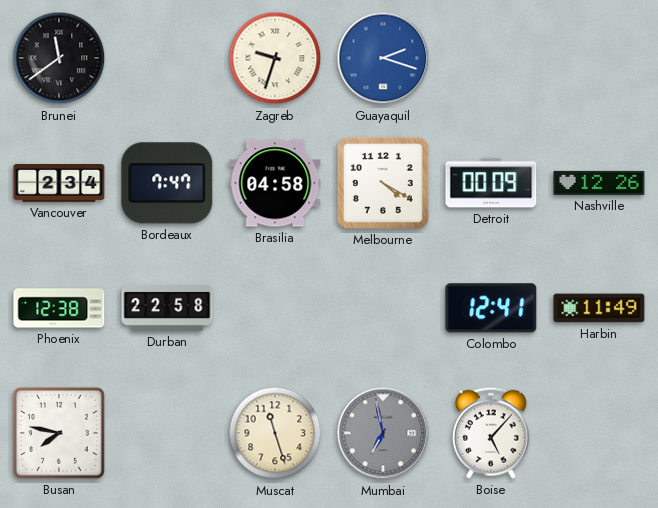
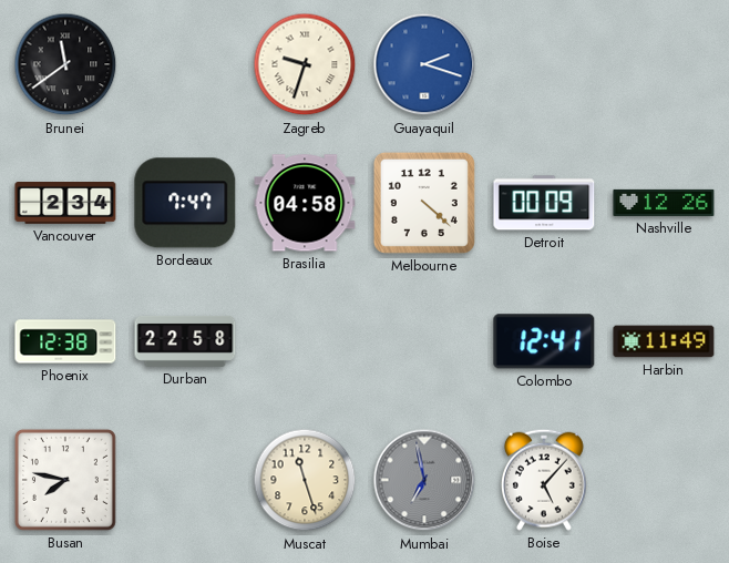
Melbourne: 4:20 -> 4:22 (424, 203)
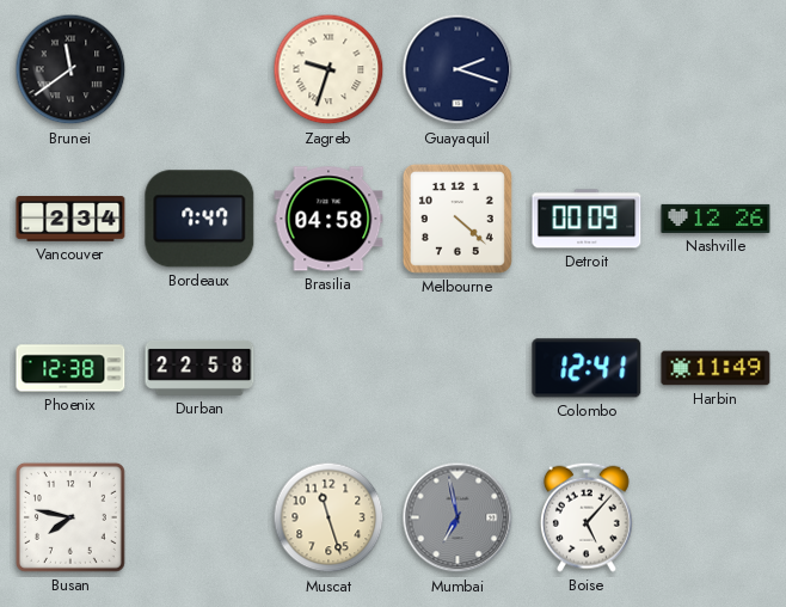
Guayaquil dial: blue -> navy (458, 69)
